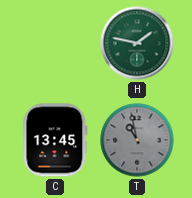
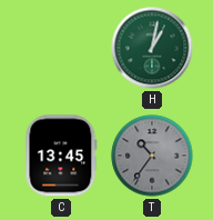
H: 1:47 -> 1:02 (152, 48)
T: 10:58 -> 10:36 (152, 156)
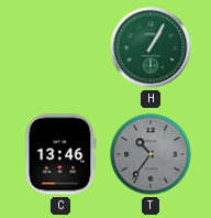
H: 1:02 -> 1:05 (151, 47)
C: 13:45 -> 13:46 (60, 154)
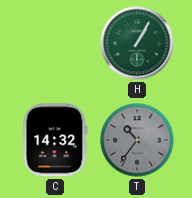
C: 13:46 -> 14:32 (55, 140)
